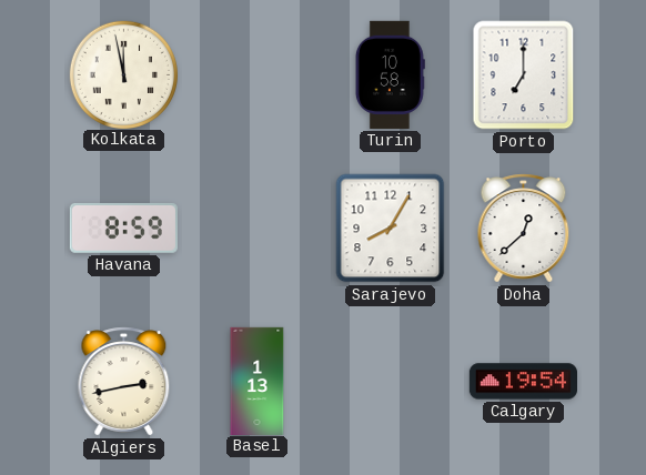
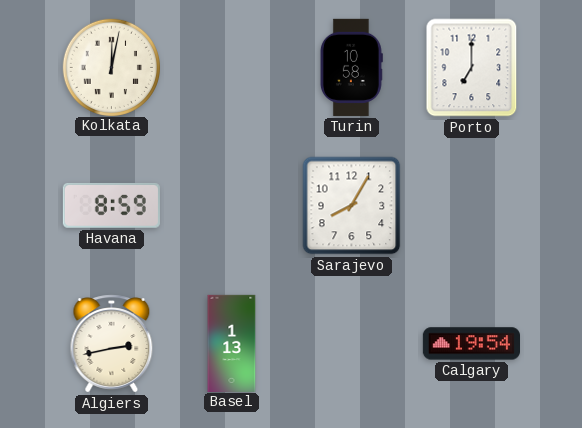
Kolkata: 11:58 -> 12:02 (111, 67)
Doha: 12:38 -> none (524, 229)
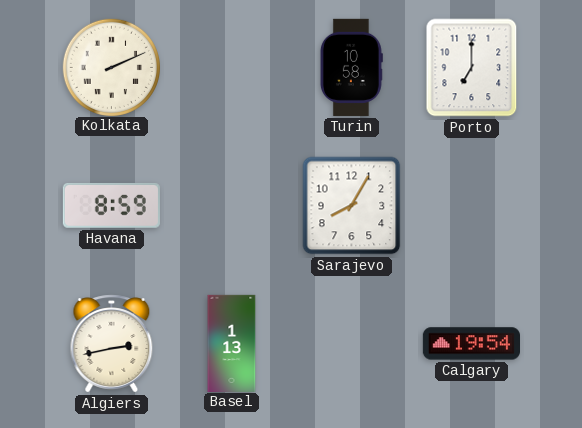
Kolkata: 12:02 -> 2:11 (111, 67)
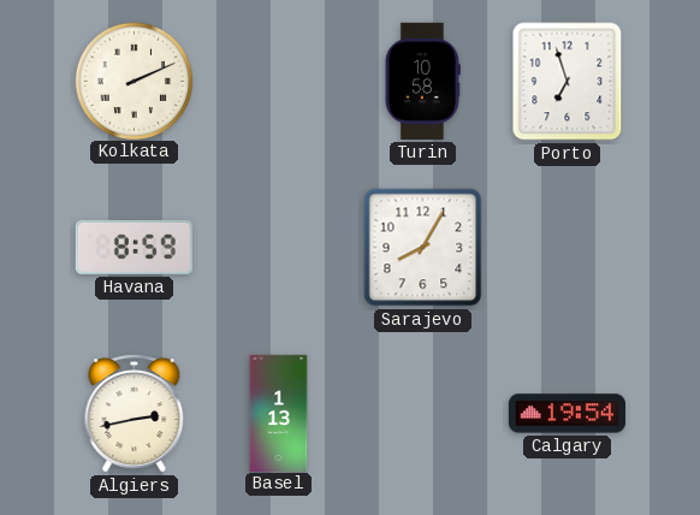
Porto: 7:00 -> 6:57 (568, 82)
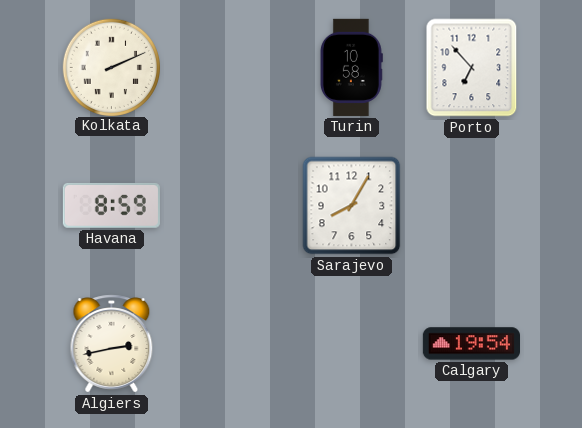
Porto: 6:57 -> 6:53 (472, 68)
Basel: 1:13 -> none (279, 413)
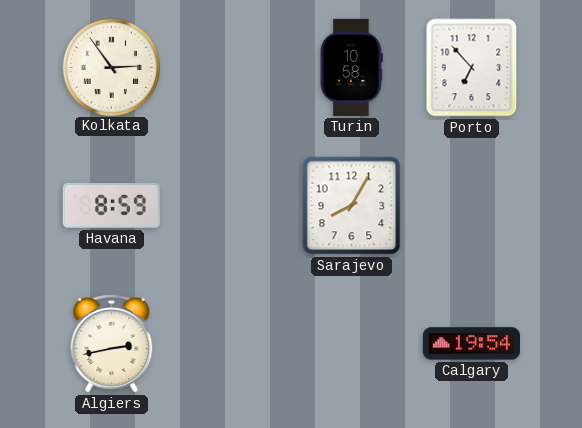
Kolkata: 2:11 -> 2:54 (111, 67)
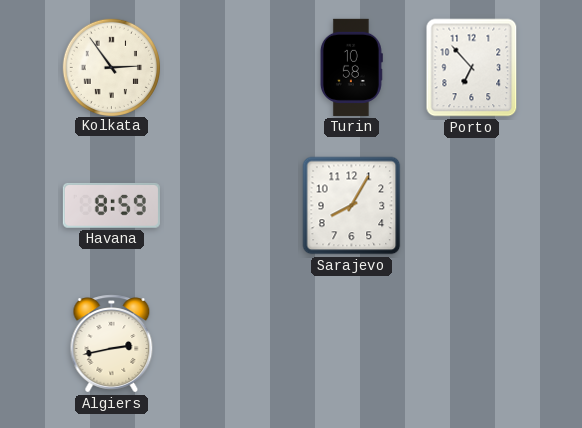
Calgary: 19:54 -> none (471, 344)
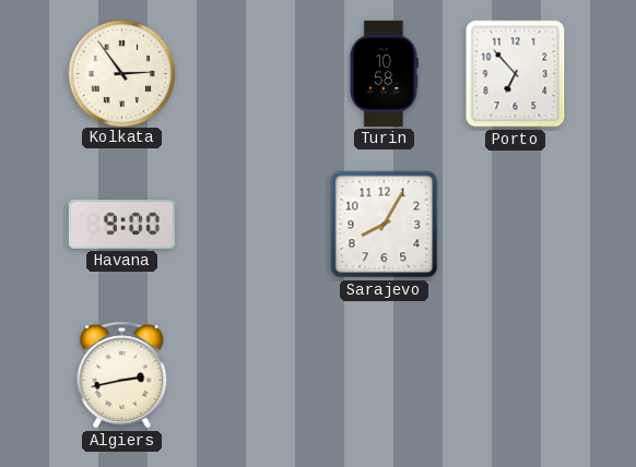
Havana: 8:59 -> 9:00 (121, 224)
